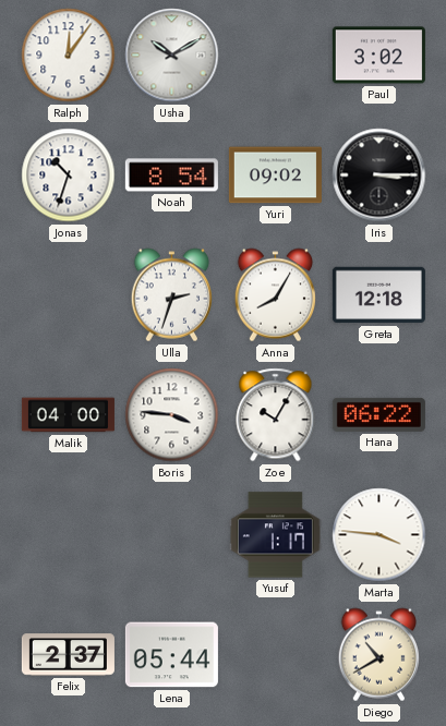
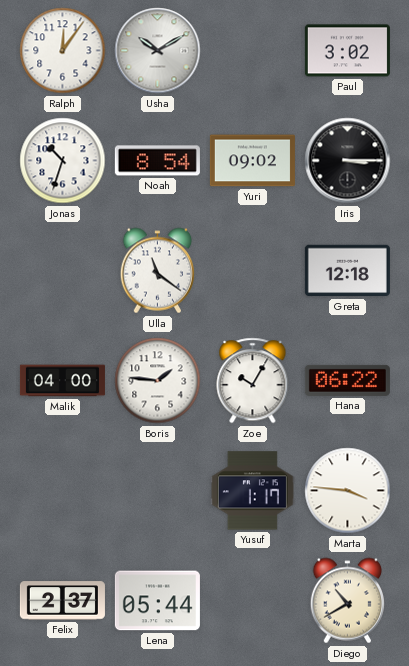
Ulla: 2:33 -> 11:21 (158, 271)
Anna: 8:05 -> none (276, 295)
Boris: 3:46 -> 1:46 (158, 381)
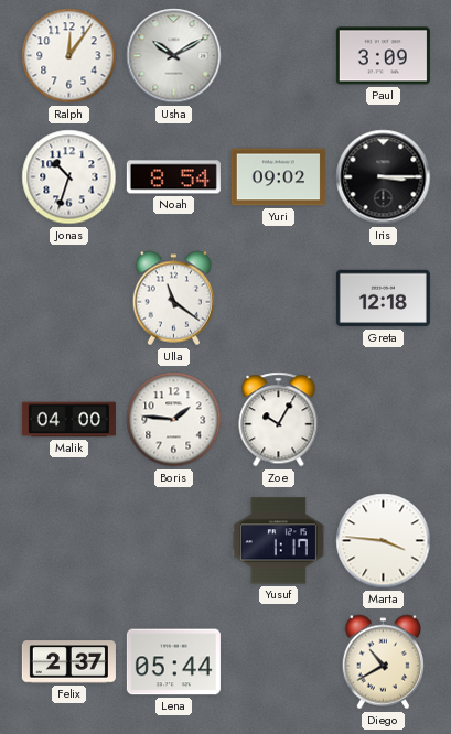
Paul: 3:02 -> 3:09 (383, 56)
Hana: 06:22 -> none (347, 380)
